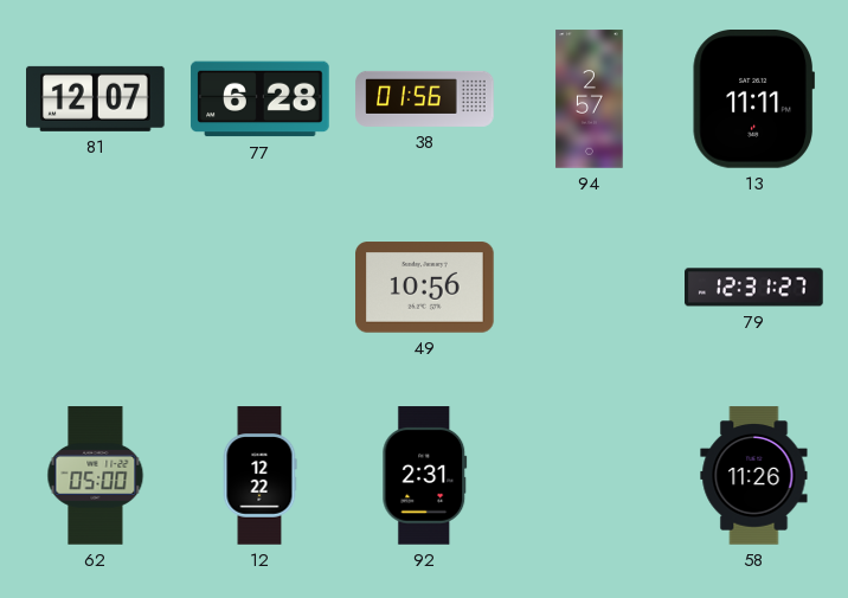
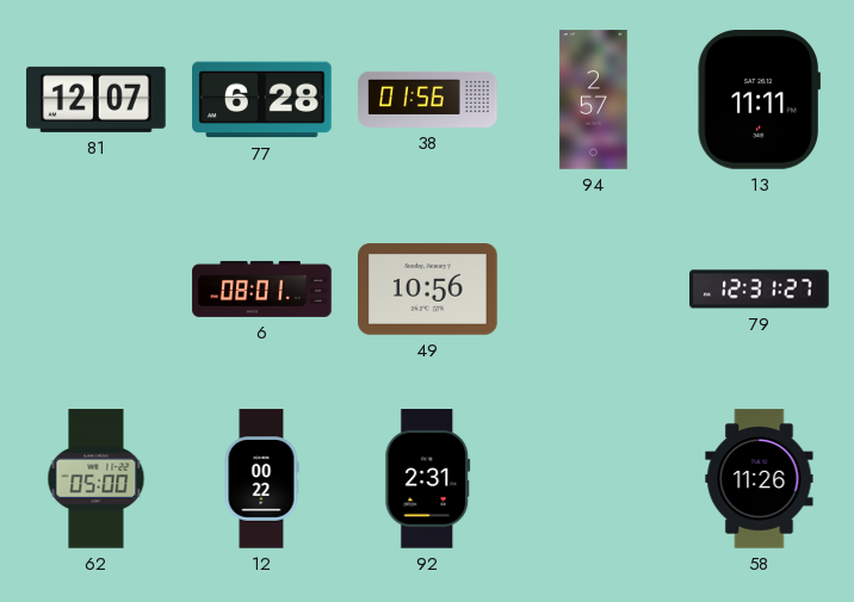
6: none -> 08:01 (262, 288)
12: 12:22 -> 00:22 (261, 479)
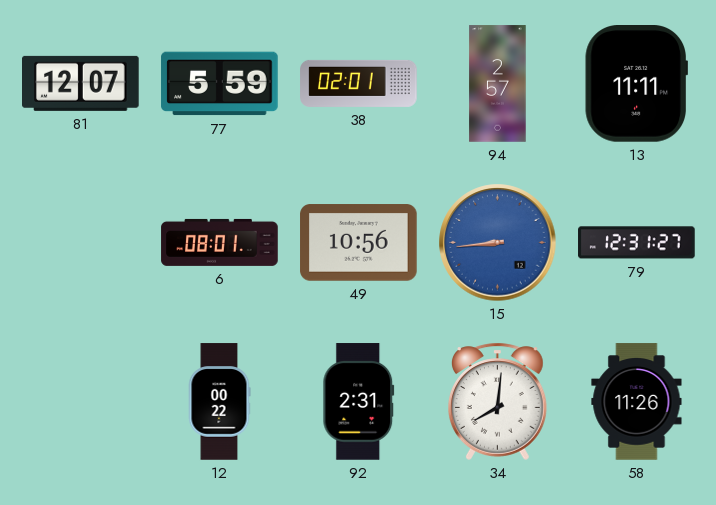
77: 6:28 -> 5:59 (220, 84)
38: 01:56 -> 02:01 (359, 83)
15: none -> 8:44 (498, 243)
62: 05:00 -> none (97, 479)
34: none -> 8:01 (498, 401)
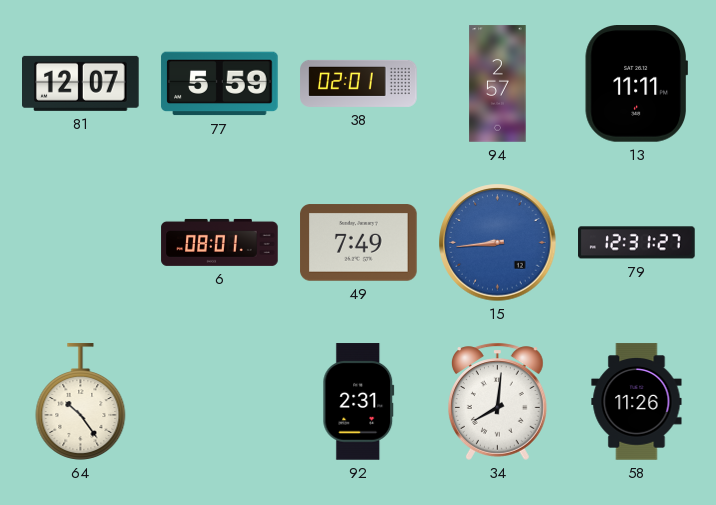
49: 10:56 -> 7:49 (359, 243)
64: none -> 10:24 (81, 402)
12: 00:22 -> none (219, 402)
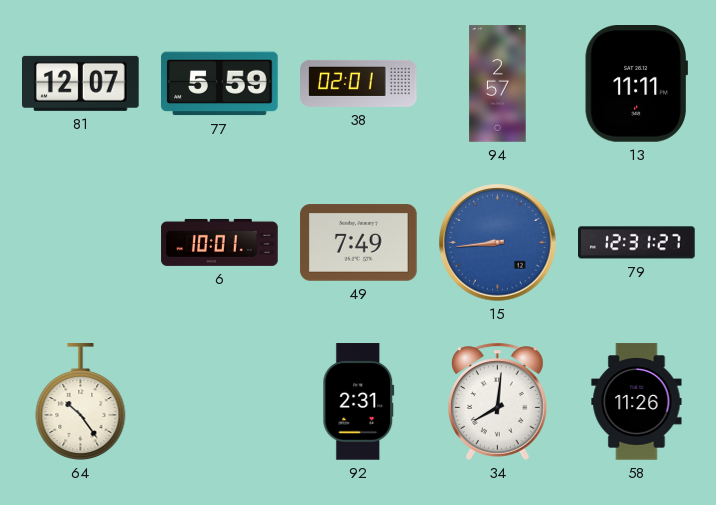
6: 08:01 -> 10:01 (220, 242)
